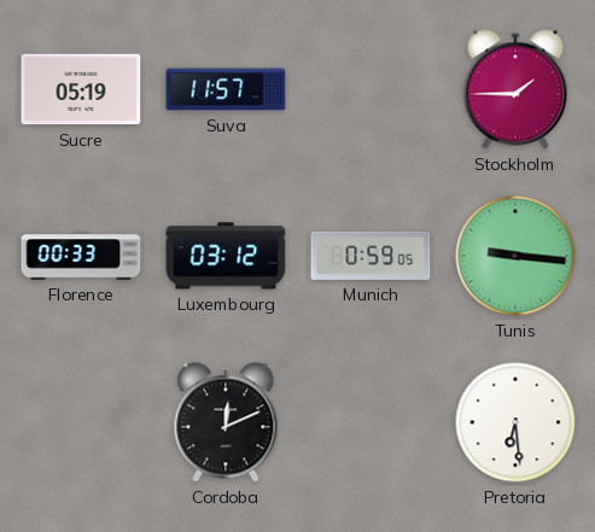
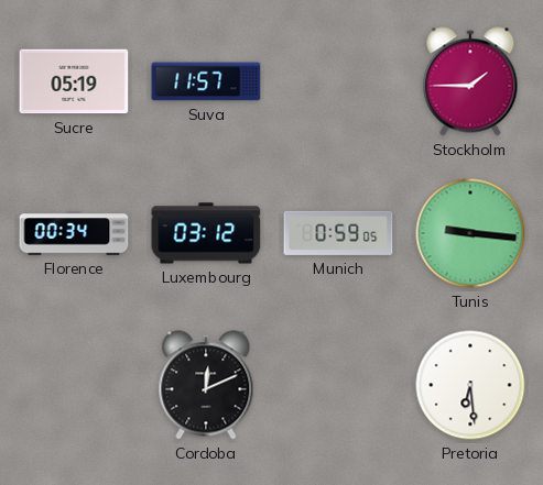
Florence: 00:33 -> 00:34 (74, 233)
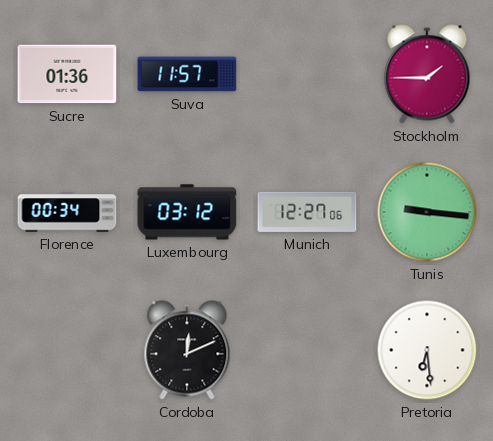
Sucre: 05:19 -> 01:36 (67, 74)
Munich: 0:59 -> 12:27 (307, 212)
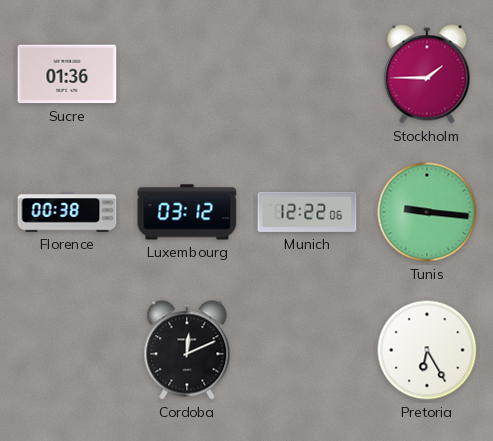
Suva: 11:57 -> none (187, 74)
Florence: 00:34 -> 00:38 (67, 212)
Munich: 12:27 -> 12:22 (307, 212)
Pretoria: 6:29 -> 6:25 (427, 350)
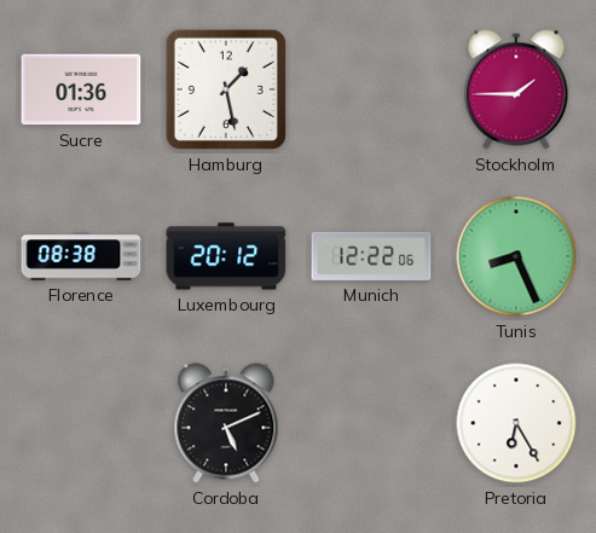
Hamburg: none -> 1:28 (226, 89)
Florence: 00:38 -> 08:38 (81, 256)
Luxembourg: 03:12 -> 20:12 (226, 256)
Tunis: 9:16 -> 8:26 (516, 256)
Cordoba: 12:11 -> 5:11 (226, 423)
